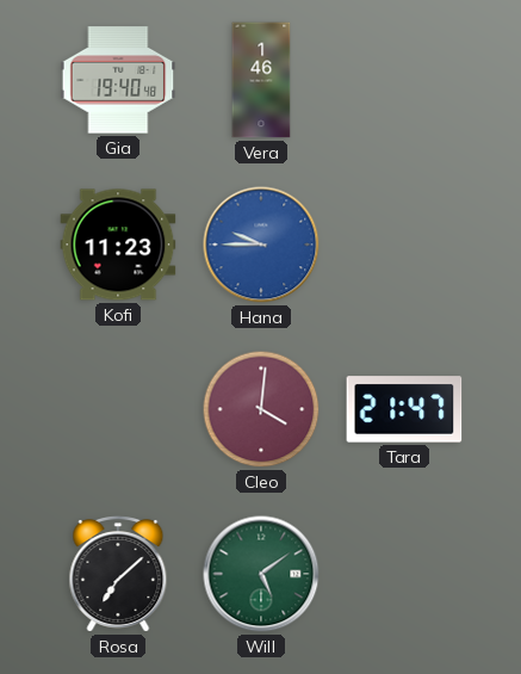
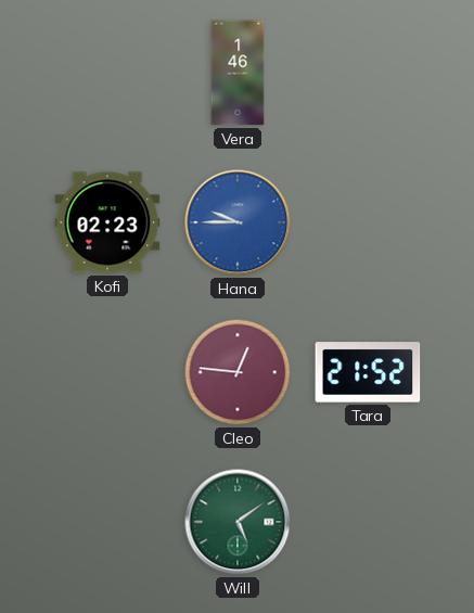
Gia: 19:40 -> none (118, 80)
Kofi: 11:23 -> 02:23 (107, 222)
Cleo: 4:01 -> 12:46 (238, 372)
Tara: 21:47 -> 21:52 (368, 372)
Rosa: 7:08 -> none (118, 575)
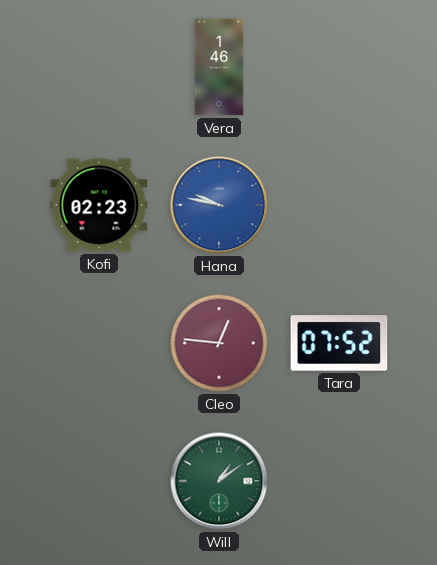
Hana: 9:45 -> 9:47 (219, 205)
Tara: 21:52 -> 07:52 (339, 343)
Will: 5:09 -> 1:09 (219, 481)
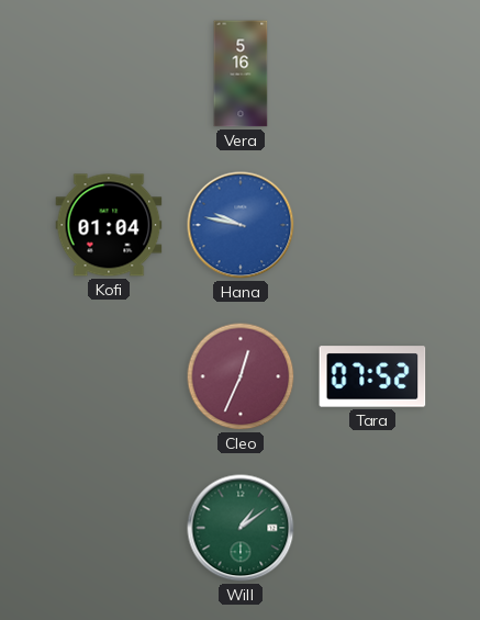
Vera: 1:46 -> 5:16 (241, 74)
Kofi: 02:23 -> 01:04 (109, 225)
Cleo: 12:46 -> 12:34 (241, 376)
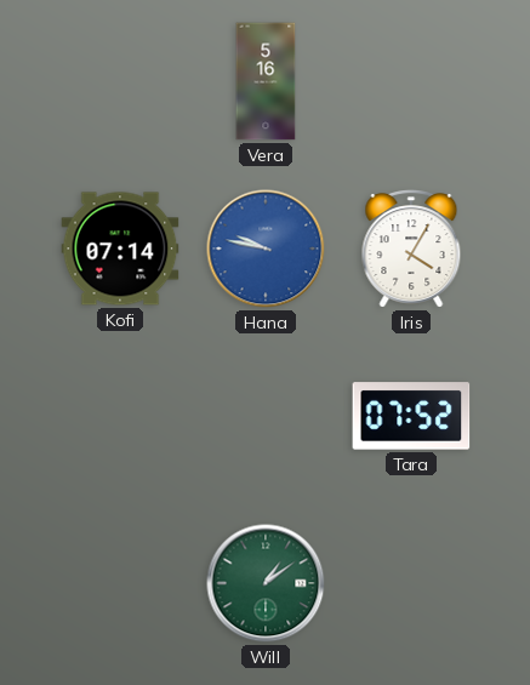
Kofi: 01:04 -> 07:14 (120, 249)
Iris: none -> 4:05 (411, 250)
Cleo: 12:34 -> none (241, 376)
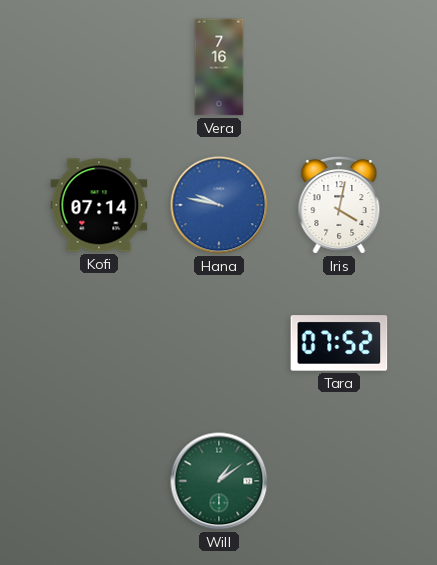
Vera: 5:16 -> 7:16 (219, 67)
Iris: 4:05 -> 4:02 (339, 206)
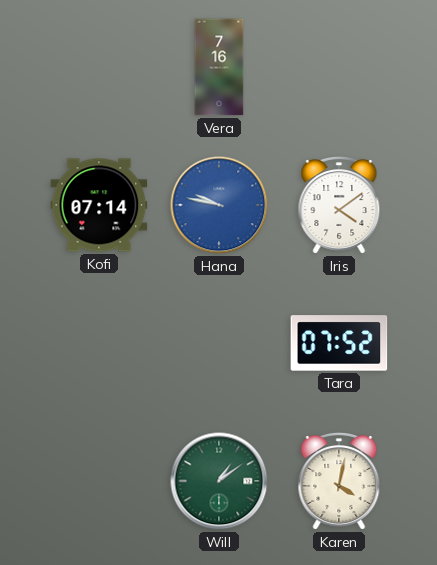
Iris: 4:02 -> 4:09 (339, 206)
Karen: none -> 4:02 (339, 482)
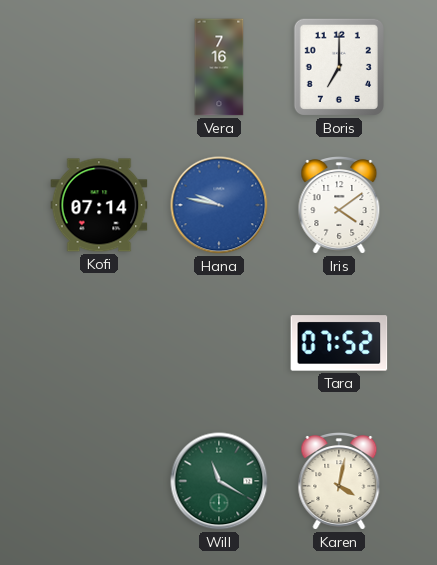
Boris: none -> 7:00 (339, 67)
Will: 1:09 -> 11:20 (219, 481)
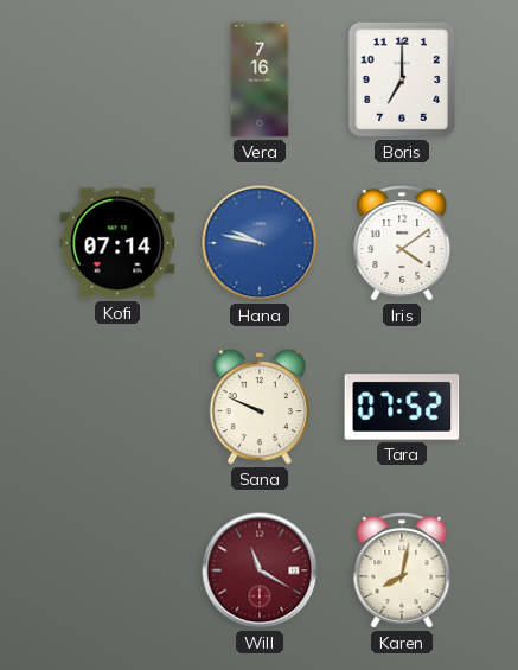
Sana: none -> 9:49 (258, 407)
Will dial: green -> burgundy (260, 570)
Karen: 4:02 -> 8:02 (402, 572)
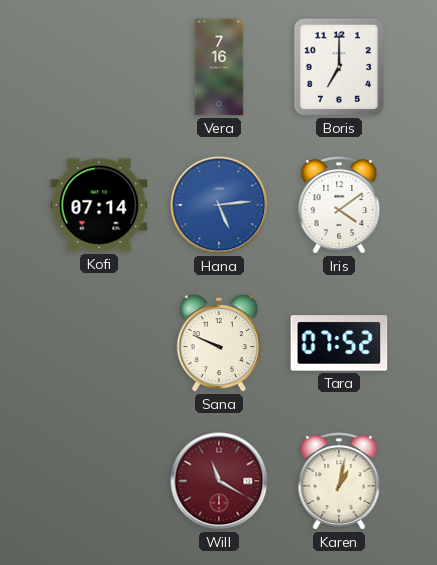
Hana: 9:47 -> 5:14 (219, 205)
Karen: 8:02 -> 1:02 (339, 482)
